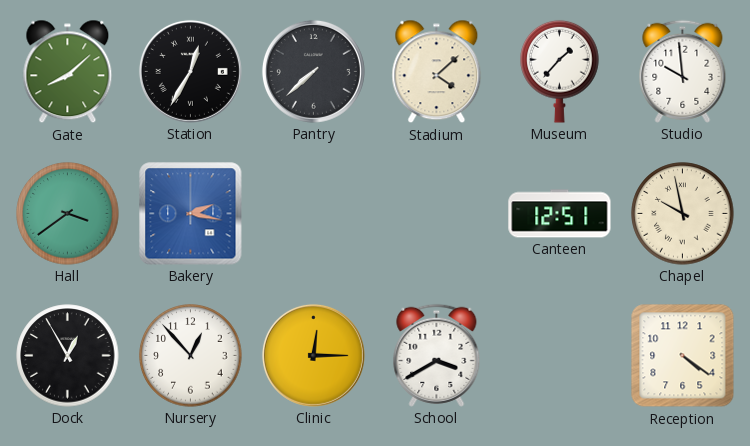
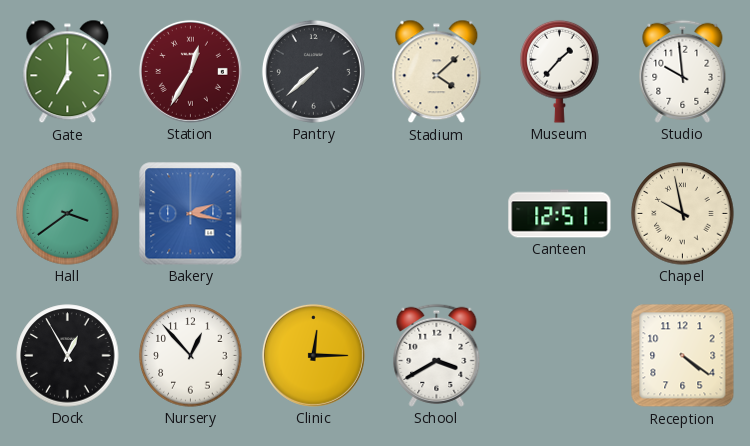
Gate: 8:08 -> 7:00 (68, 72)
Station dial: black -> burgundy (190, 71)
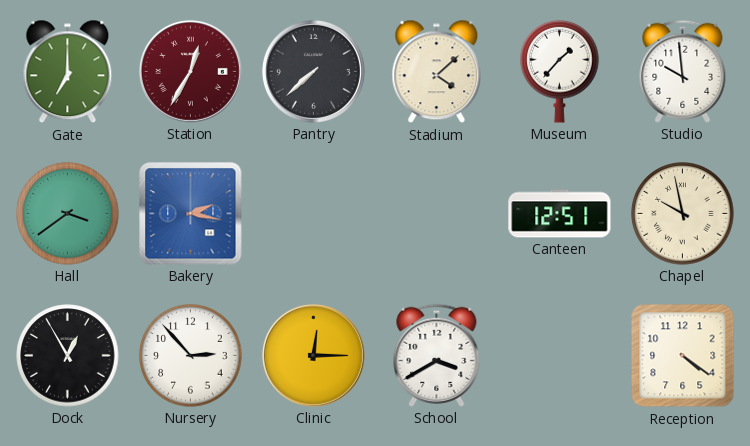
Nursery: 12:53 -> 2:53 (191, 356)
